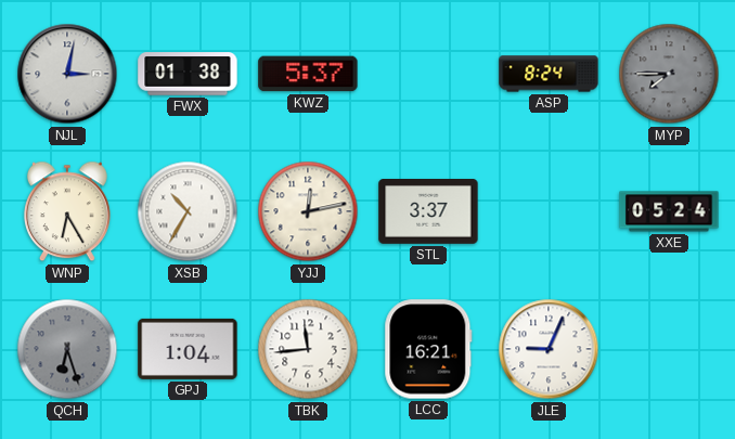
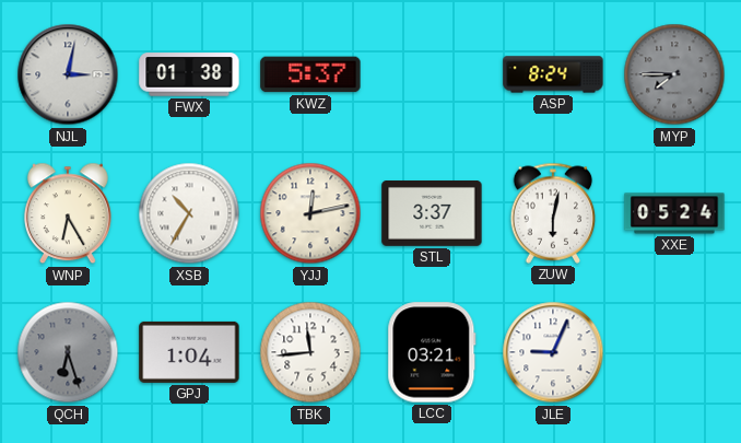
ZUW: none -> 6:02 (553, 213)
LCC: 16:21 -> 03:21 (432, 352)
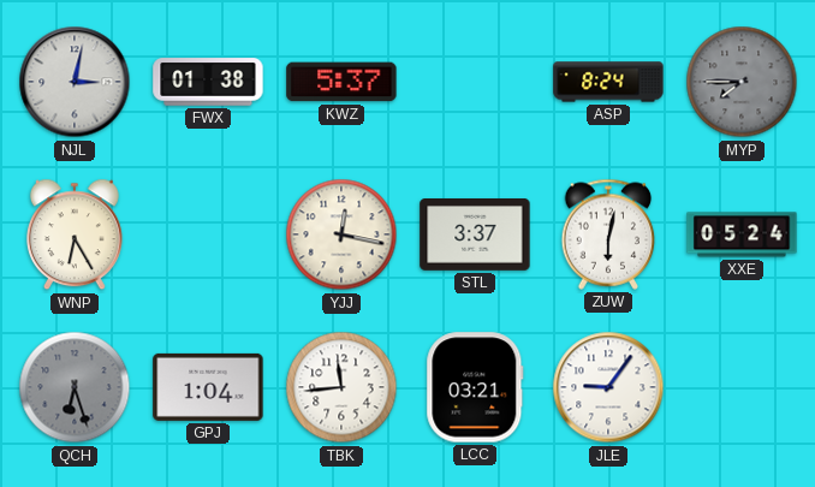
XSB: 10:35 -> none (189, 213)
YJJ: 12:13 -> 12:17 (341, 234)
JLE: 9:04 -> 9:06 (608, 387)
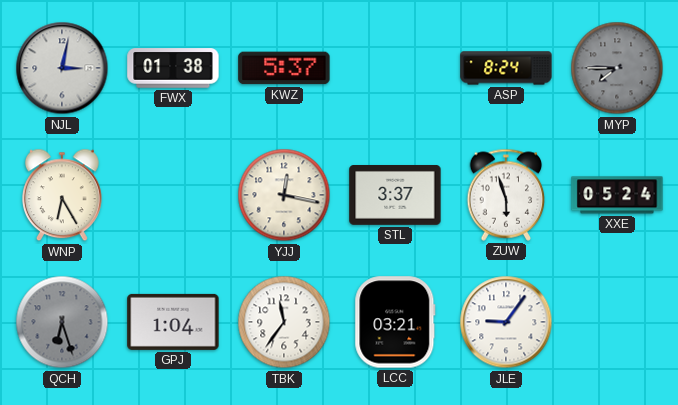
ZUW: 6:02 -> 5:57 (506, 195)
TBK: 11:44 -> 11:36 (284, 322)
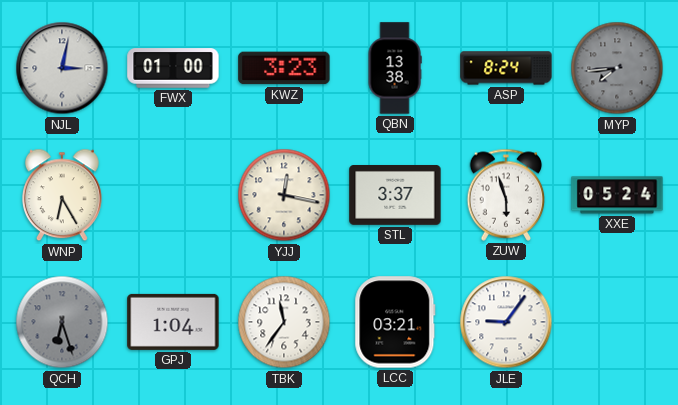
FWX: 01:38 -> 01:00 (173, 68)
KWZ: 5:37 -> 3:23 (284, 68)
QBN: none -> 13:38 (395, 68)
MYP: 7:45 -> 7:44 (617, 68)
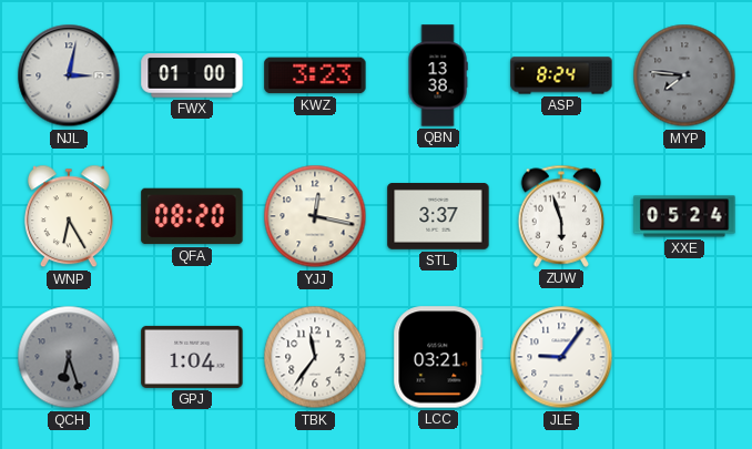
MYP: 7:44 -> 7:46 (684, 75)
QFA: none -> 08:20 (192, 216)
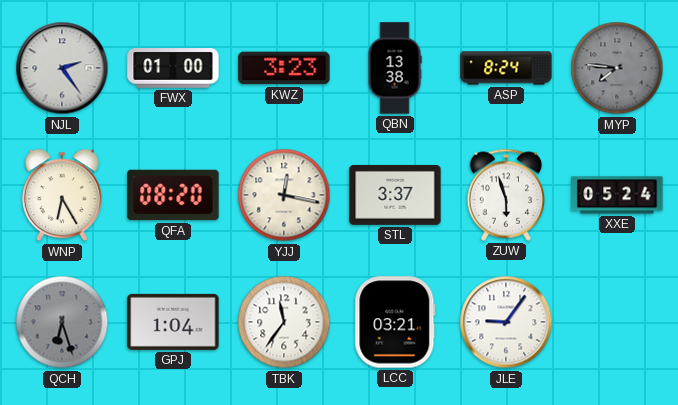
NJL: 3:02 -> 2:24 (62, 68)
